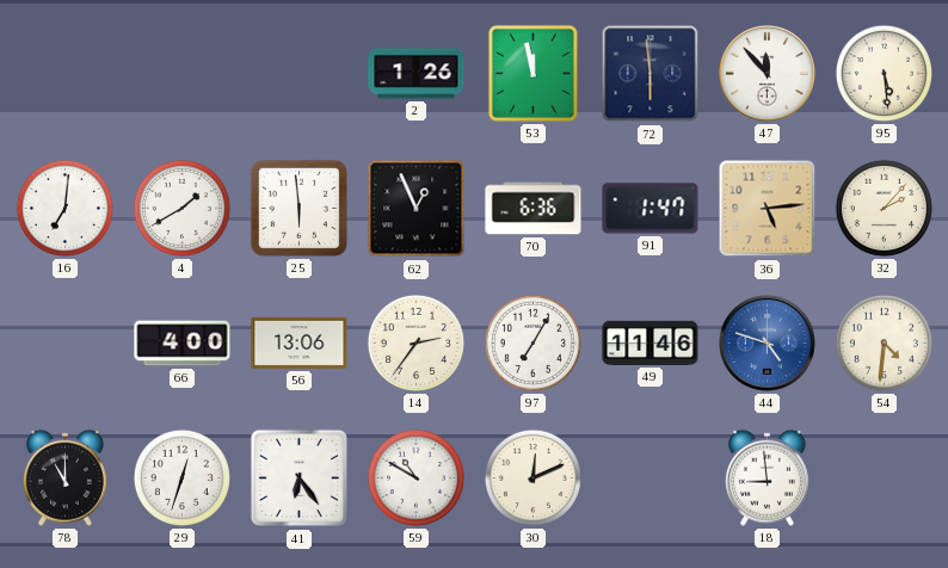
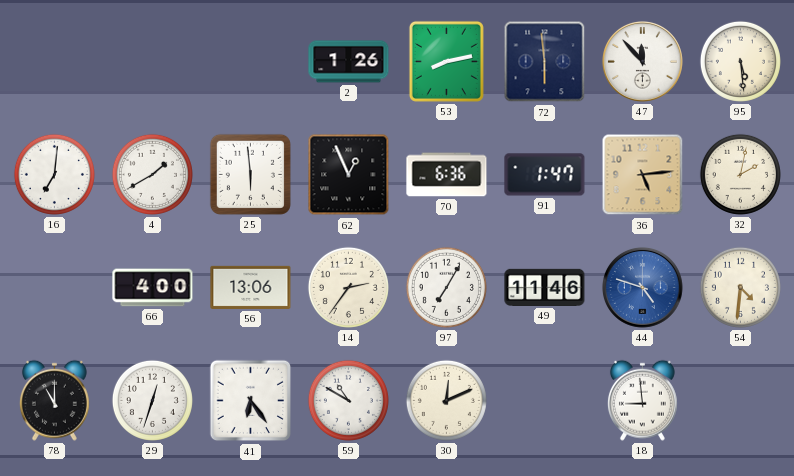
53: 11:58 -> 8:13 (446, 61)
32: 2:07 -> 2:02 (740, 174)
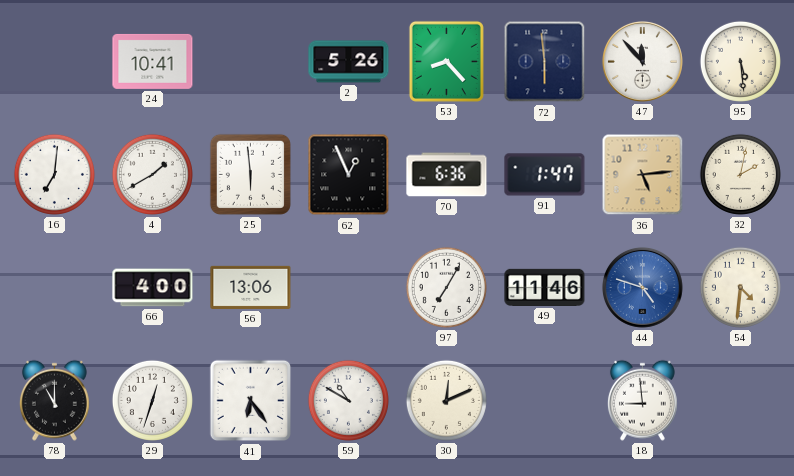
24: none -> 10:41 (153, 61)
2: 1:26 -> 5:26 (349, 62)
53: 8:13 -> 8:23 (446, 61)
14: 2:36 -> none (348, 287)
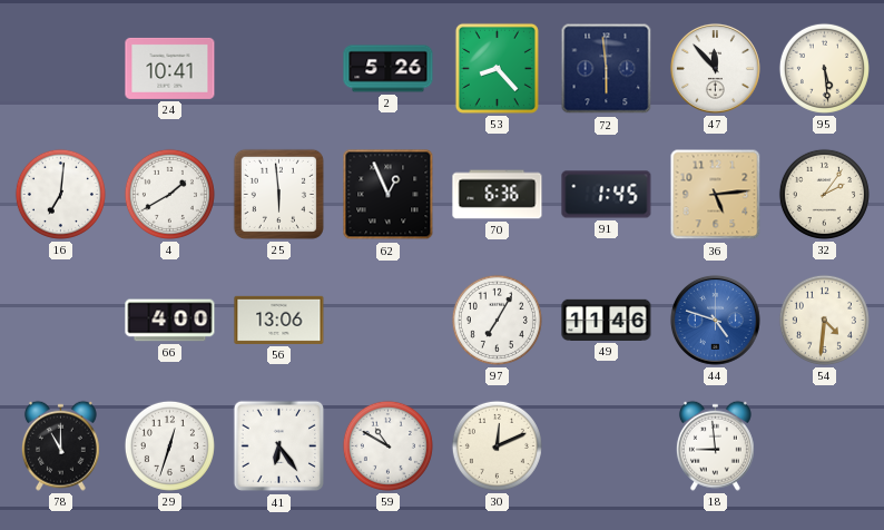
91: 1:47 -> 1:45 (607, 195)
32: 2:02 -> 2:06 (824, 194)
